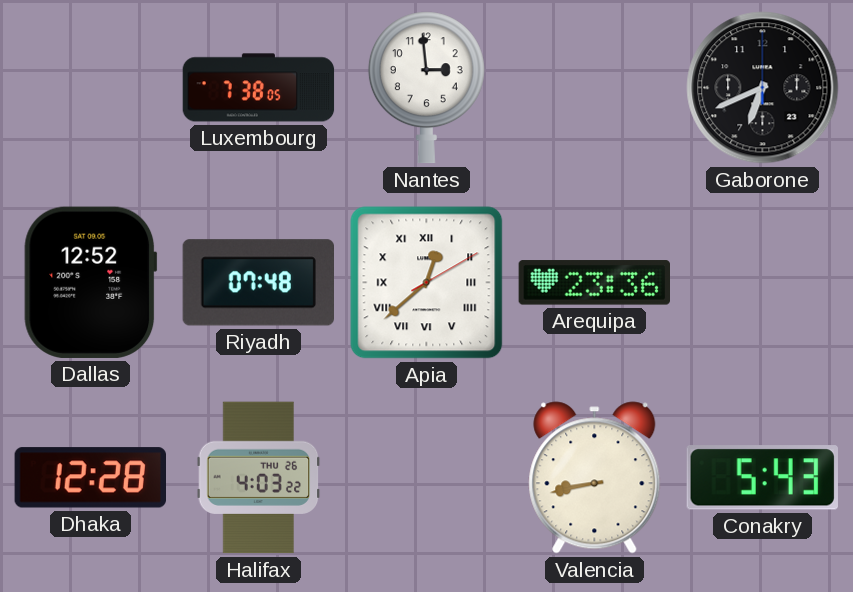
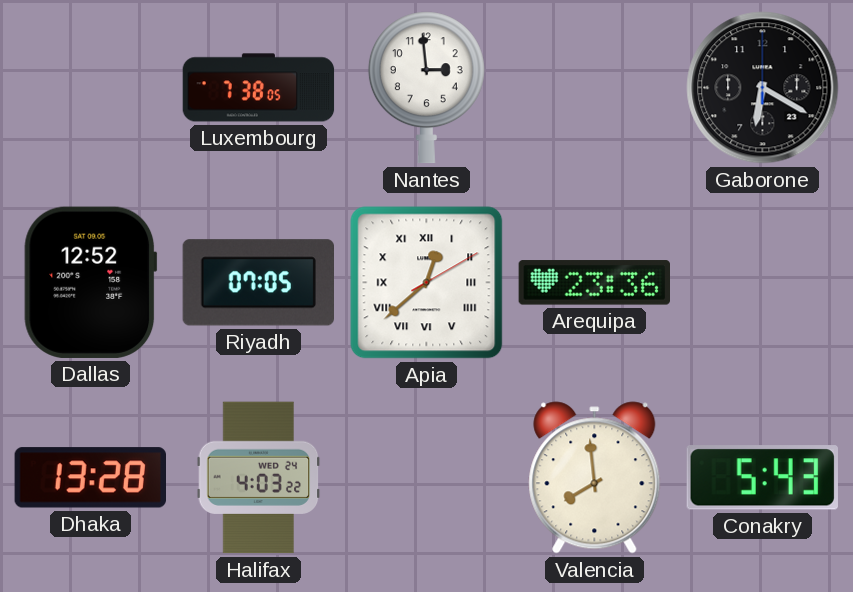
Gaborone: 6:41 -> 6:20 (763, 88)
Riyadh: 07:48 -> 07:05 (258, 283)
Dhaka: 12:28 -> 13:28 (90, 478)
Halifax date: THU 26 -> WED 24 (259, 478)
Valencia: 8:43 -> 7:59 (595, 478)
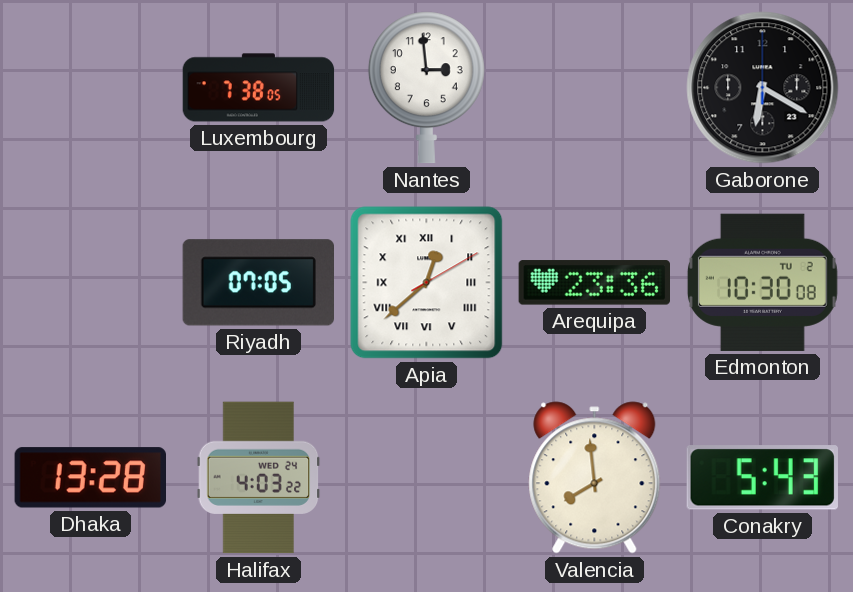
Dallas: 12:52 -> none (91, 282)
Edmonton: none -> 10:30 (762, 282)
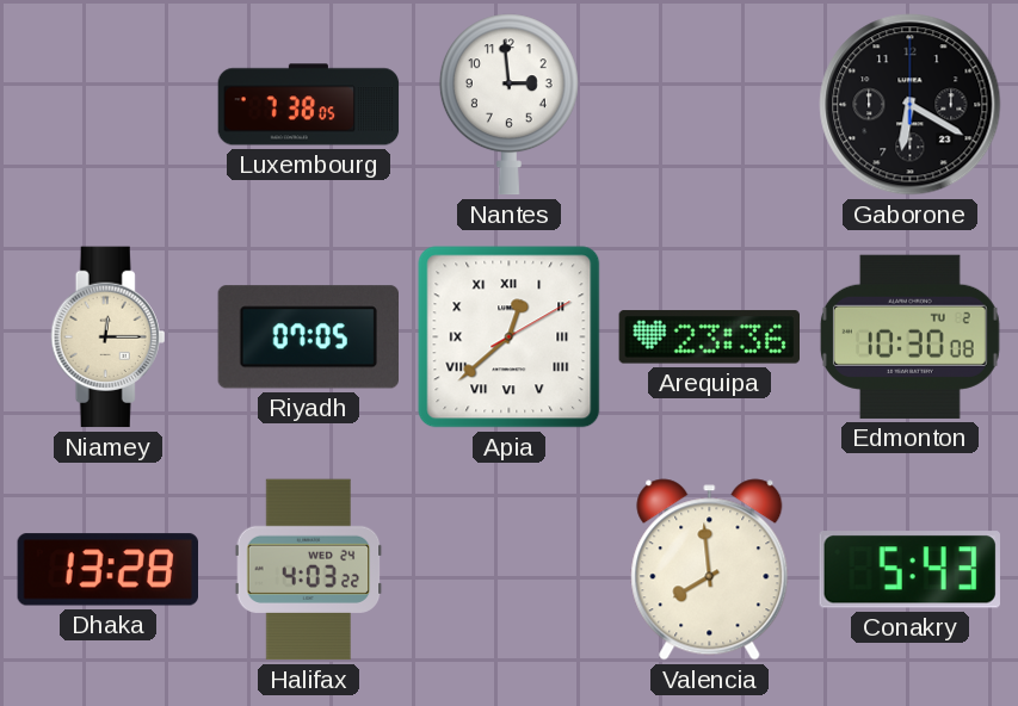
Niamey: none -> 12:15 (109, 337)
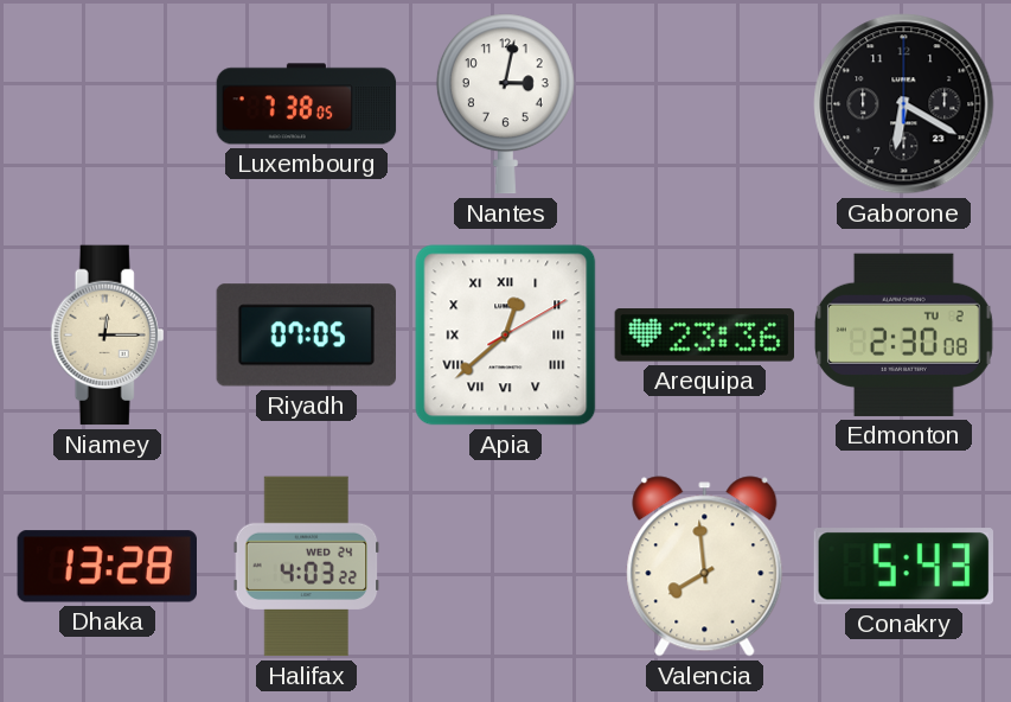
Nantes: 2:59 -> 3:02 (505, 104)
Edmonton: 10:30 -> 2:30 (903, 334)
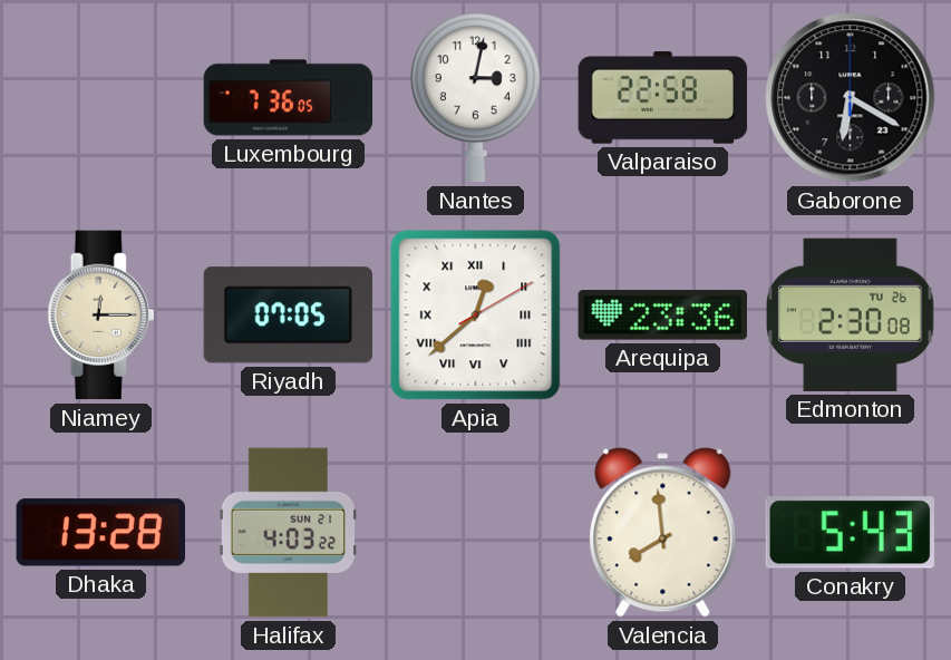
Luxembourg: 7:38 -> 7:36 (289, 98)
Valparaiso: none -> 22:58 (663, 98)
Edmonton date: TU 2 -> TU 26 (850, 314)
Halifax date: WED 24 -> SUN 21 (289, 533)
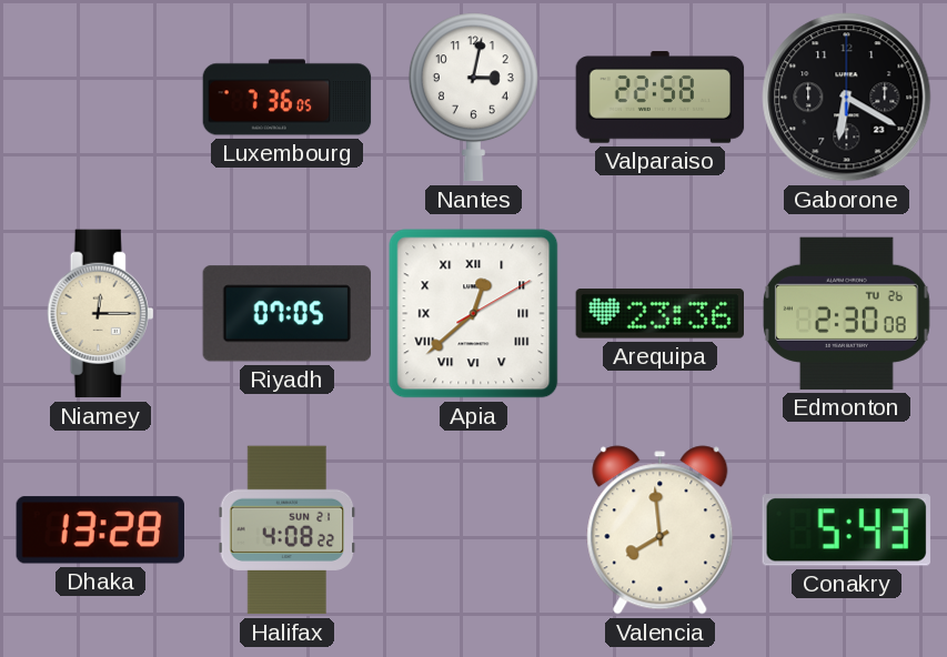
Halifax: 4:03 -> 4:08 (288, 530)
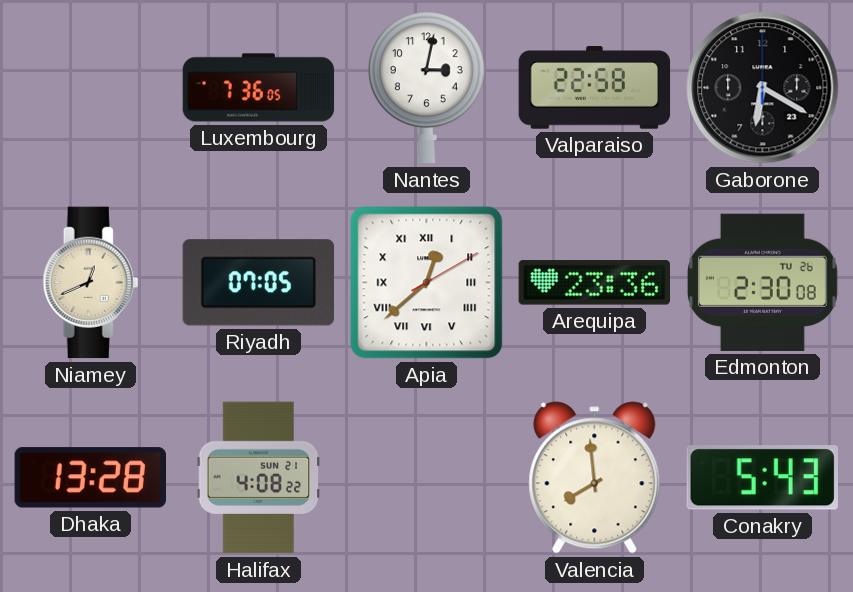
Niamey: 12:15 -> 12:41 (91, 283)
